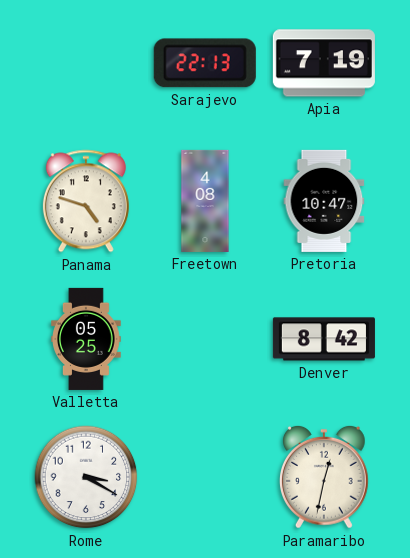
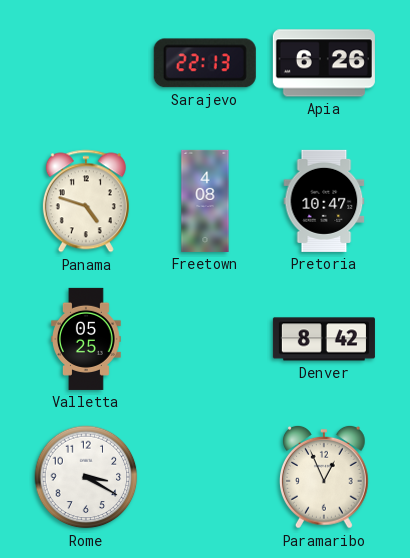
Apia: 7:19 -> 6:26 (324, 63)
Paramaribo: 12:32 -> 12:56 (325, 477)
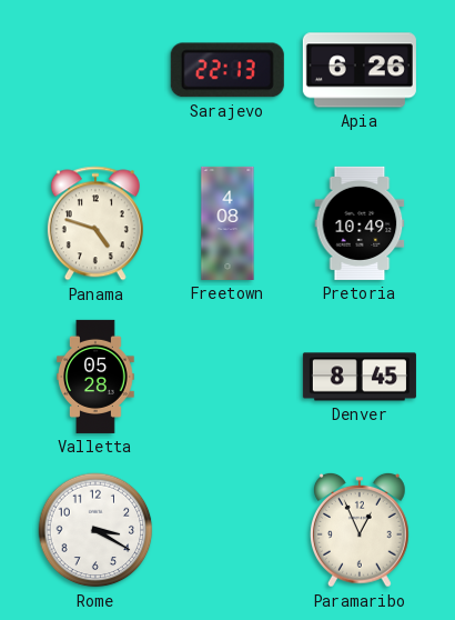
Pretoria: 10:47 -> 10:49 (360, 223)
Valletta: 05:25 -> 05:28 (97, 377)
Denver: 8:42 -> 8:45 (360, 377)
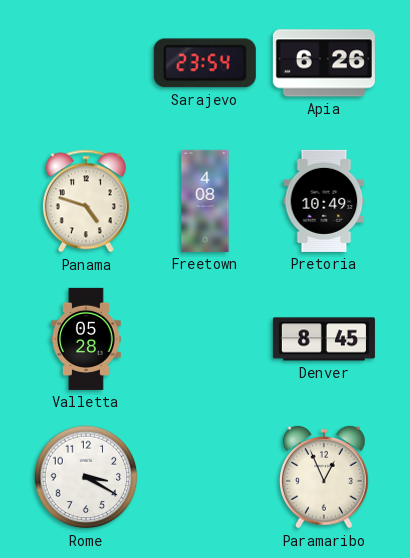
Sarajevo: 22:13 -> 23:54 (205, 63)
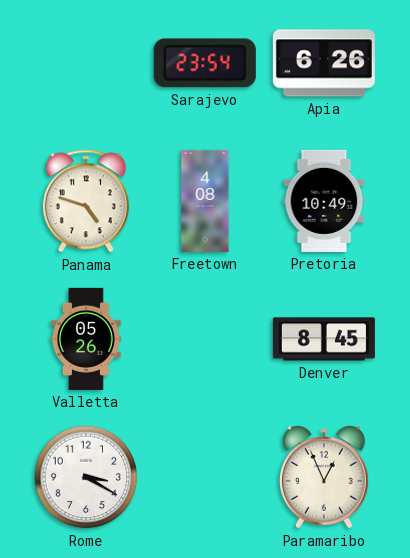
Valletta: 05:28 -> 05:26 (87, 339)
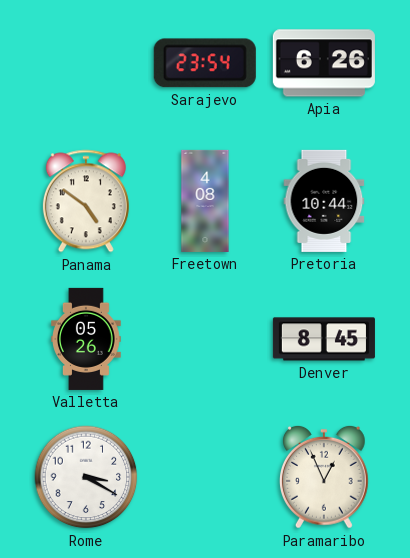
Panama: 4:48 -> 4:51 (86, 201)
Pretoria: 10:49 -> 10:44 (324, 201)
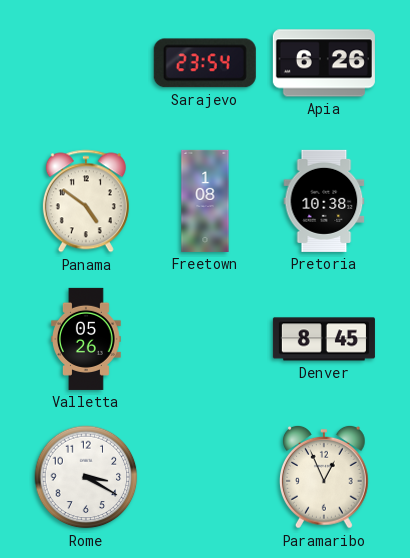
Freetown: 4:08 -> 1:08 (205, 201)
Pretoria: 10:44 -> 10:38 (324, 201)
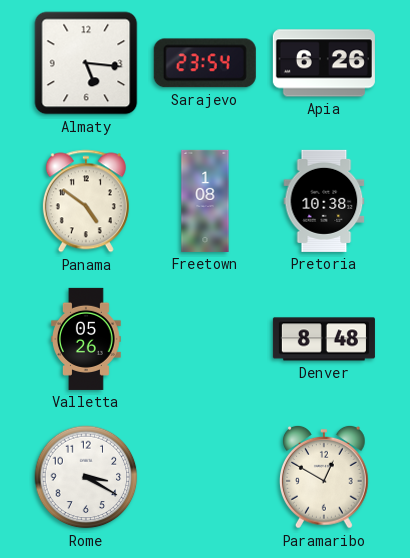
Almaty: none -> 5:16 (86, 63)
Denver: 8:45 -> 8:48 (324, 339)
Paramaribo: 12:56 -> 12:50 (325, 477)
